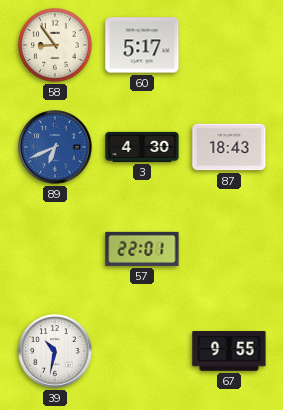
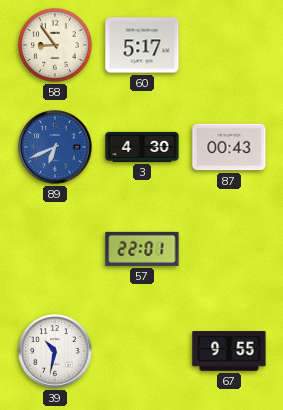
87: 18:43 -> 00:43 (229, 147)
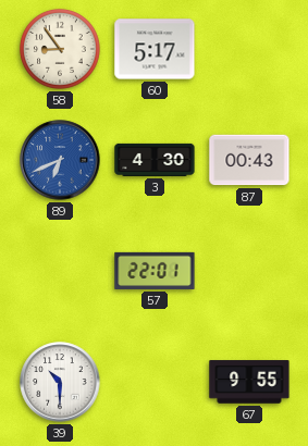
39: 10:32 -> 10:30 (60, 382)
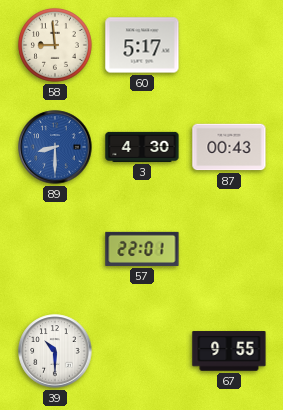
58: 8:54 -> 8:59 (55, 45)
89: 6:41 -> 8:30 (55, 147)
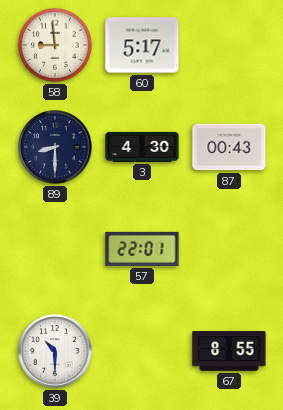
89 dial: blue -> navy (55, 147)
67: 9:55 -> 8:55 (229, 351)
